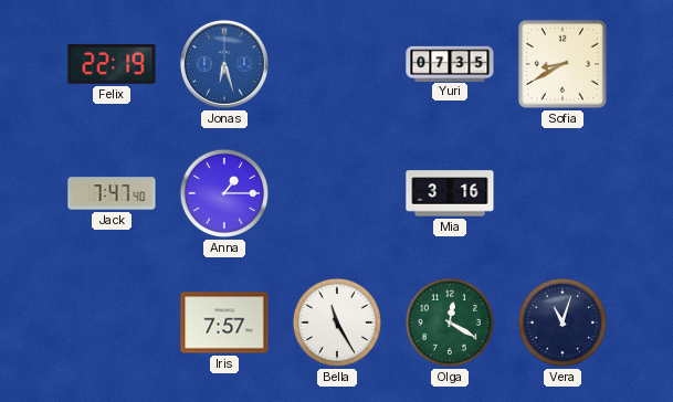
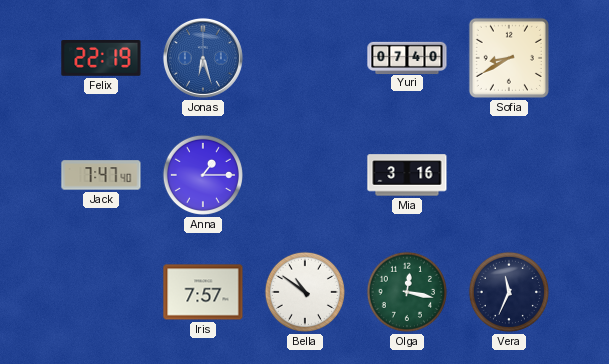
Yuri: 07:35 -> 07:40 (407, 57)
Bella: 11:25 -> 10:51 (305, 292)
Olga: 12:20 -> 12:17 (407, 292)
Vera: 11:03 -> 11:34 (509, 292)
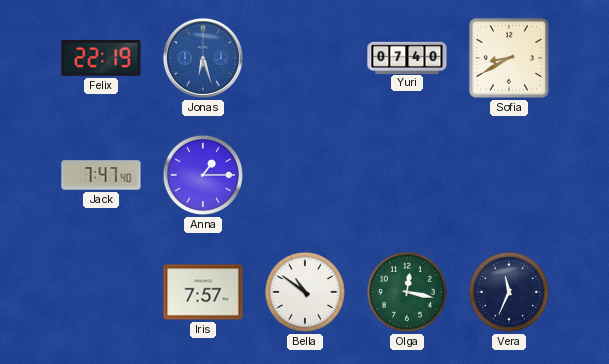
Mia: 3:16 -> none (407, 175)
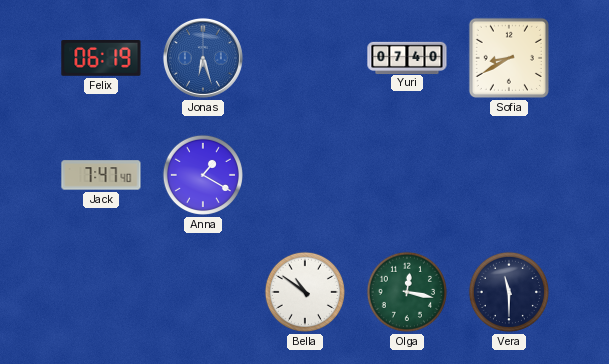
Felix: 22:19 -> 06:19 (101, 59)
Anna: 1:15 -> 1:20 (203, 175)
Iris: 7:57 -> none (203, 292)
Vera: 11:34 -> 11:30 (509, 292)
